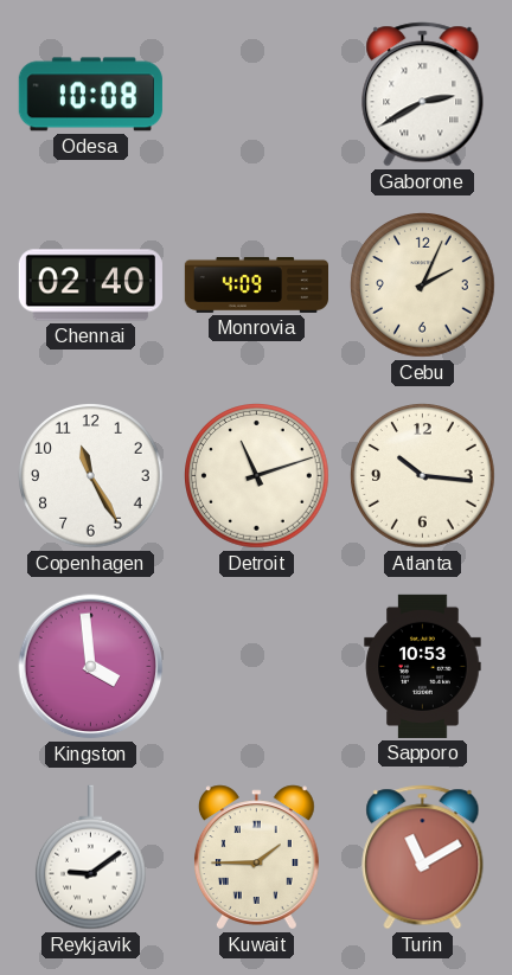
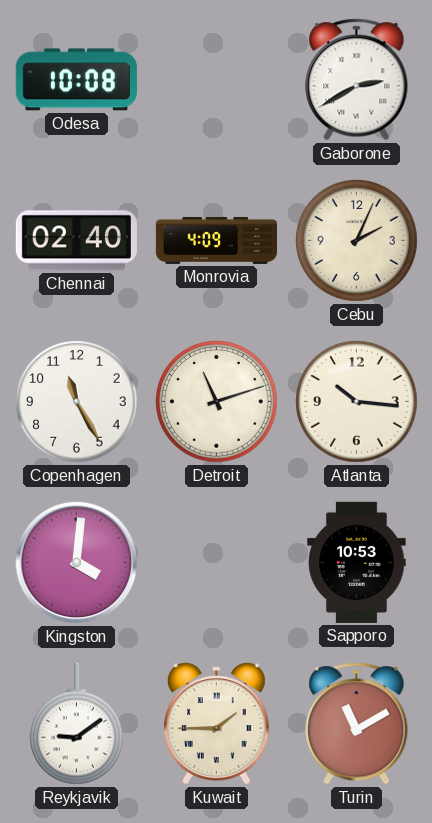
Kingston: 3:59 -> 4:01 (77, 563)
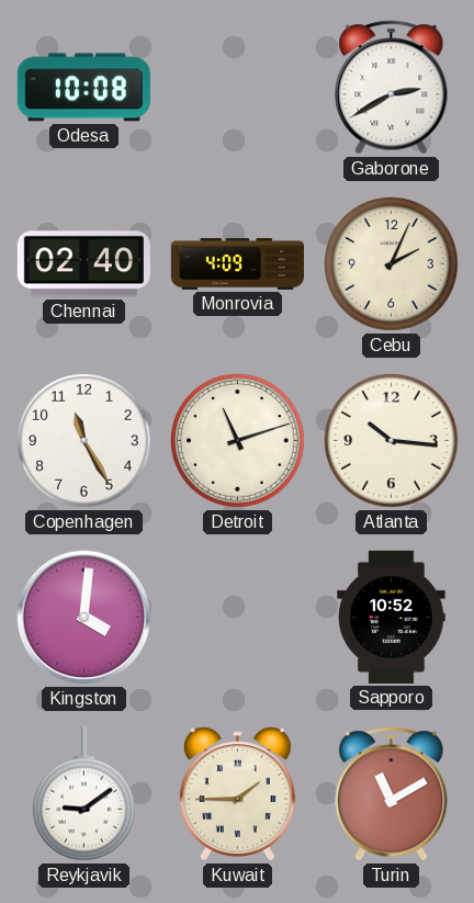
Sapporo: 10:53 -> 10:52 (392, 617)
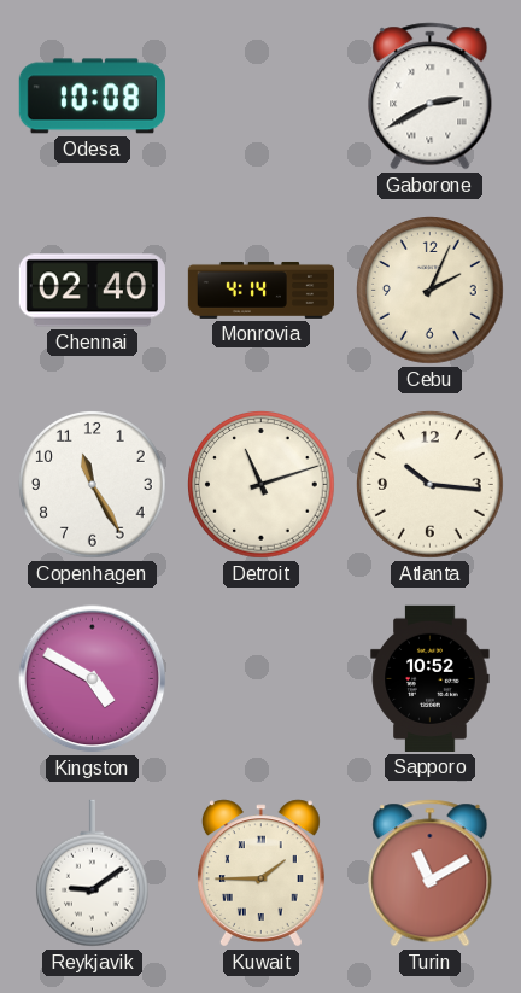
Monrovia: 4:09 -> 4:14 (260, 290)
Kingston: 4:01 -> 4:50 (93, 679)
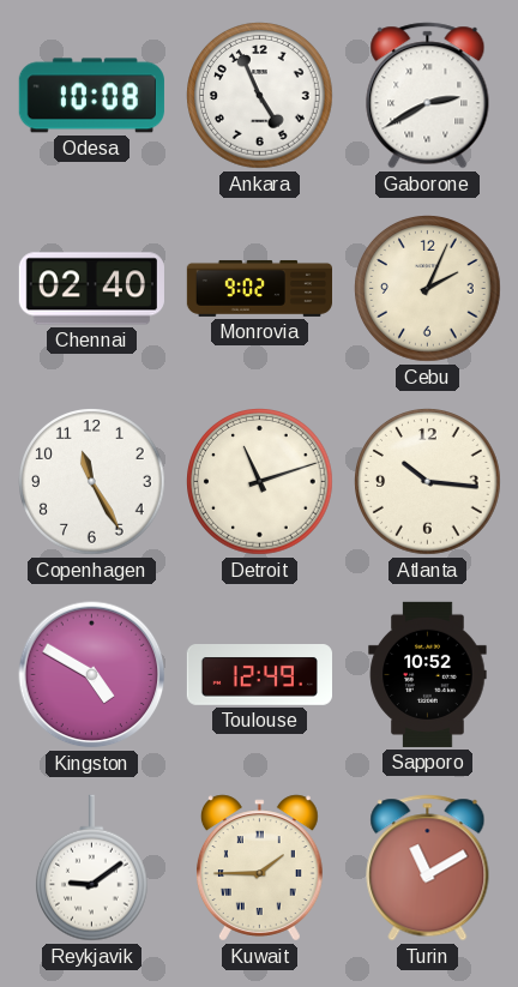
Ankara: none -> 4:56 (260, 96)
Monrovia: 4:14 -> 9:02 (259, 288)
Toulouse: none -> 12:49 (259, 675)
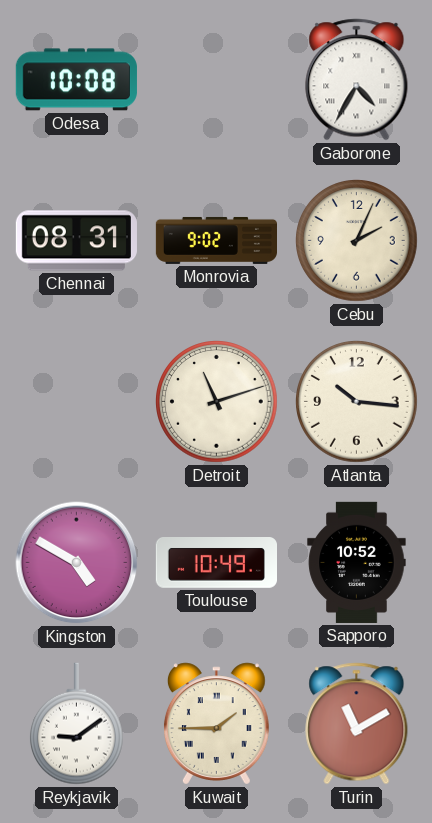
Ankara: 4:56 -> none (260, 96)
Gaborone: 2:40 -> 4:35 (357, 80)
Chennai: 02:40 -> 08:31 (76, 241)
Copenhagen: 11:25 -> none (92, 482)
Toulouse: 12:49 -> 10:49 (216, 563)
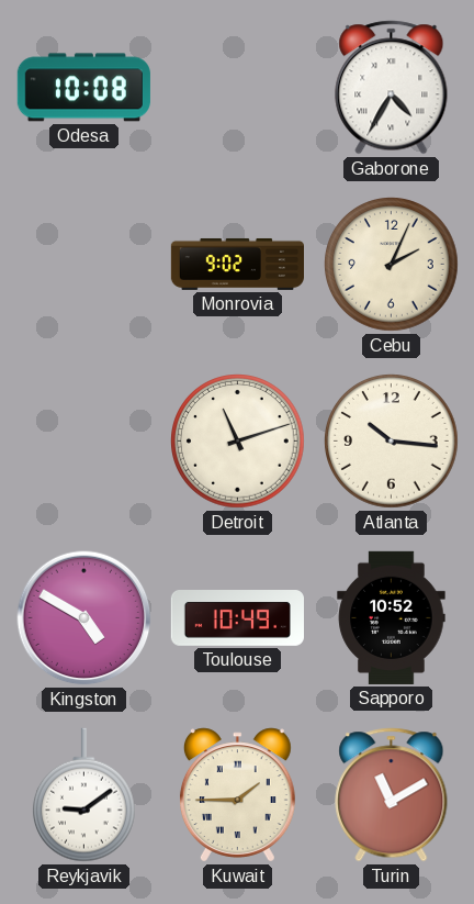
Chennai: 08:31 -> none (76, 241)
